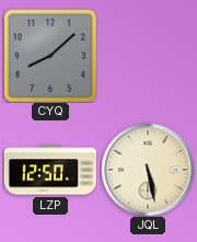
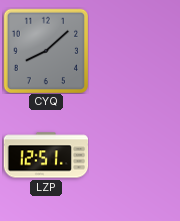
LZP: 12:50 -> 12:51 (46, 155)
JQL: 5:28 -> none (148, 170)
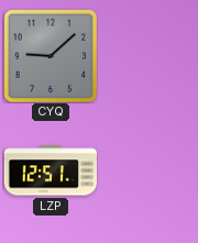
CYQ: 8:08 -> 9:08 (50, 55)
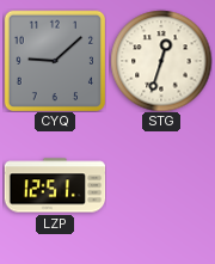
STG: none -> 12:33 (161, 61)
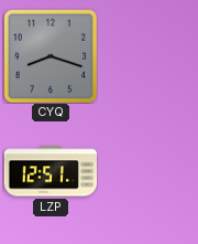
CYQ: 9:08 -> 8:18 (50, 55)
STG: 12:33 -> none (161, 61)
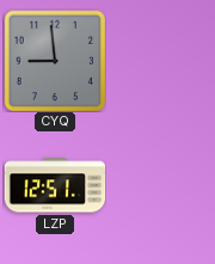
CYQ: 8:18 -> 8:59 (54, 60)
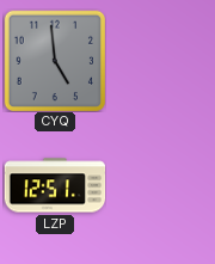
CYQ: 8:59 -> 4:59 (54, 60)
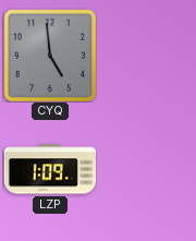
LZP: 12:51 -> 1:09 (50, 169)
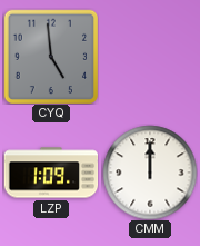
CMM: none -> 12:00 (150, 173)
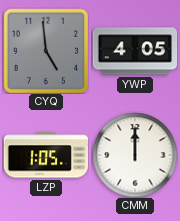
YWP: none -> 4:05 (135, 51)
LZP: 1:09 -> 1:05 (46, 155)
